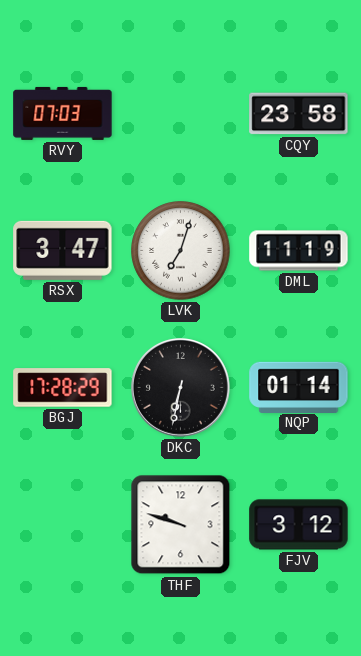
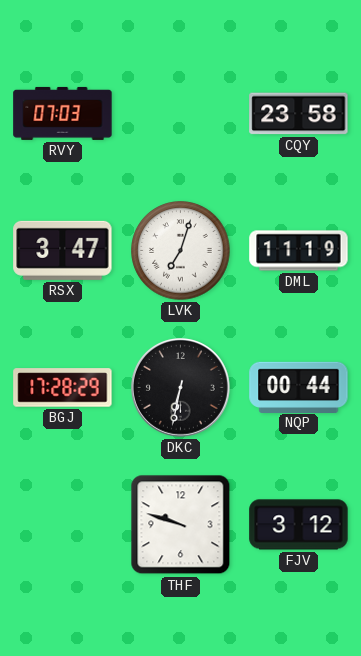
NQP: 01:14 -> 00:44 (299, 387)
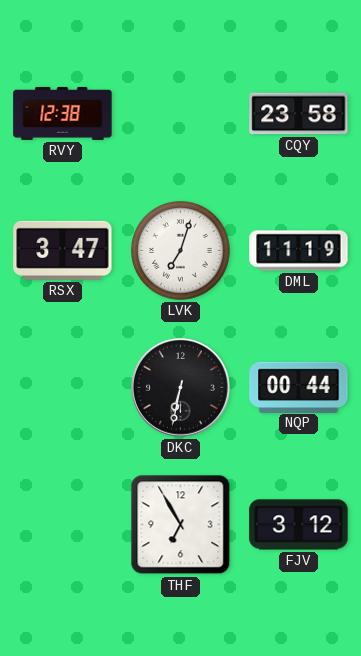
RVY: 07:03 -> 12:38 (63, 113)
BGJ: 17:28 -> none (63, 388)
THF: 9:48 -> 6:55 (181, 525)
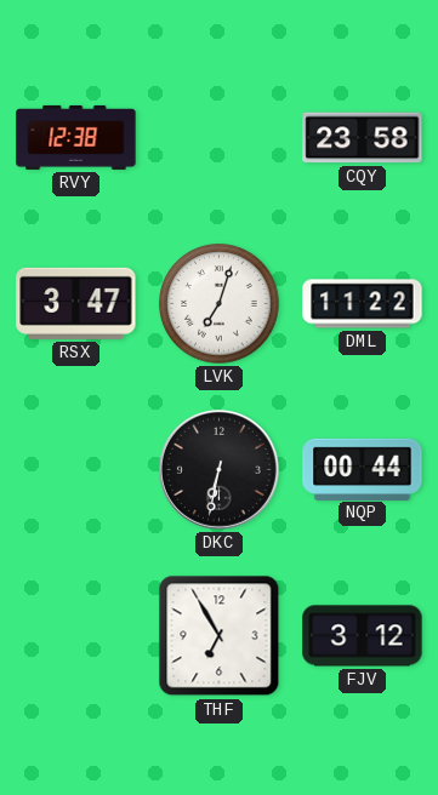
DML: 11:19 -> 11:22 (363, 304)
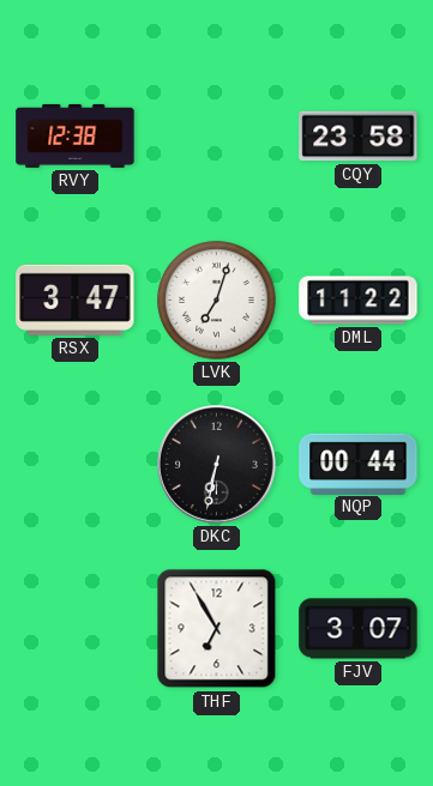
FJV: 3:12 -> 3:07 (359, 629)
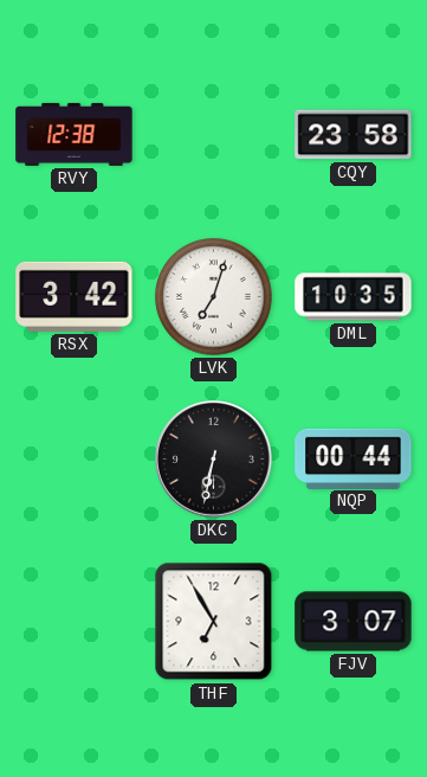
RSX: 3:47 -> 3:42 (75, 296)
DML: 11:22 -> 10:35 (354, 297)
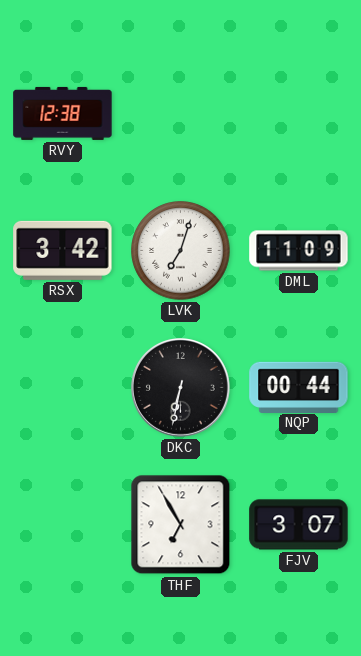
CQY: 23:58 -> none (354, 135)
DML: 10:35 -> 11:09 (299, 251)
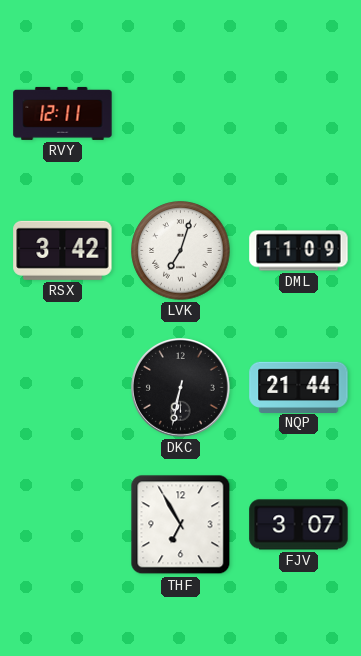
RVY: 12:38 -> 12:11 (63, 113)
NQP: 00:44 -> 21:44 (299, 387)
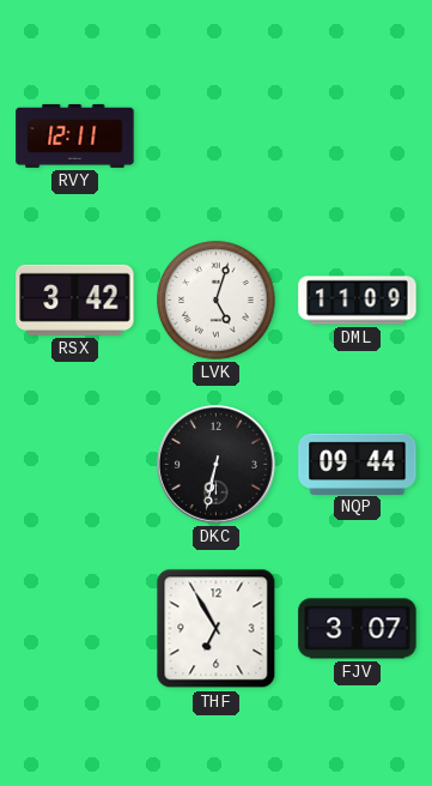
LVK: 7:03 -> 5:03 (217, 301)
NQP: 21:44 -> 09:44 (358, 464)
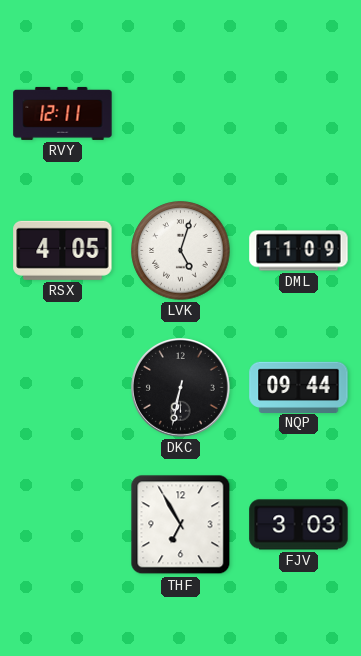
RSX: 3:42 -> 4:05 (63, 250)
FJV: 3:07 -> 3:03 (299, 525)
